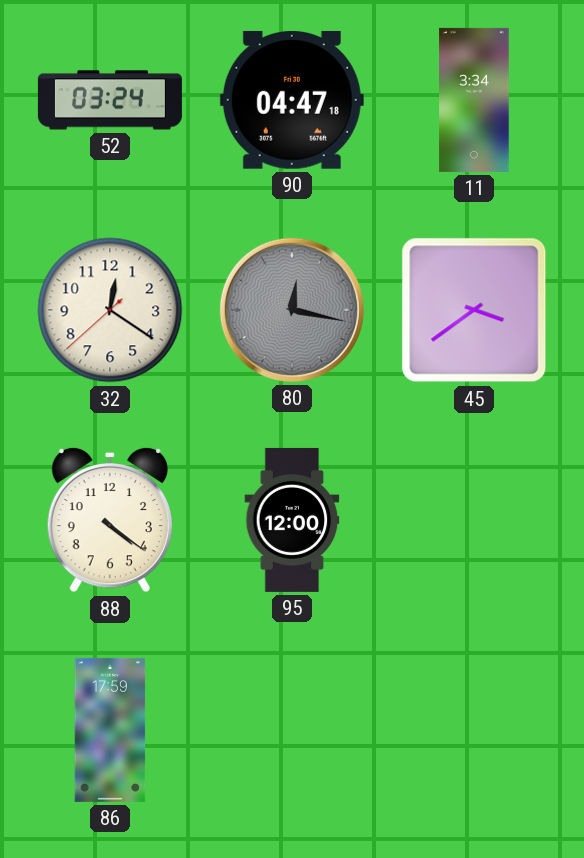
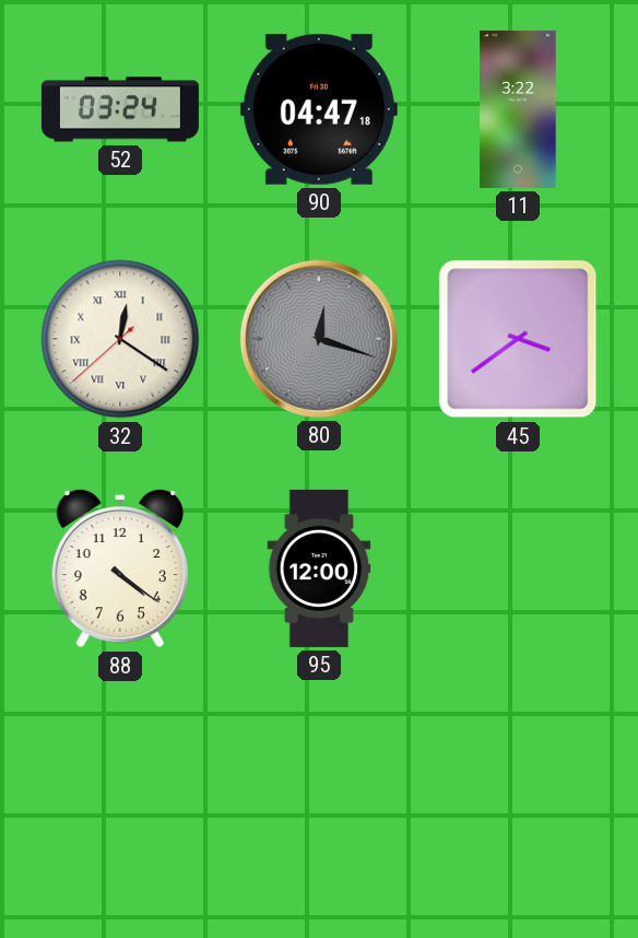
11: 3:34 -> 3:22 (518, 109)
32 numerals: Arabic -> Roman (120, 339)
80: 12:17 -> 12:18 (319, 339)
86: 17:59 -> none (110, 730)
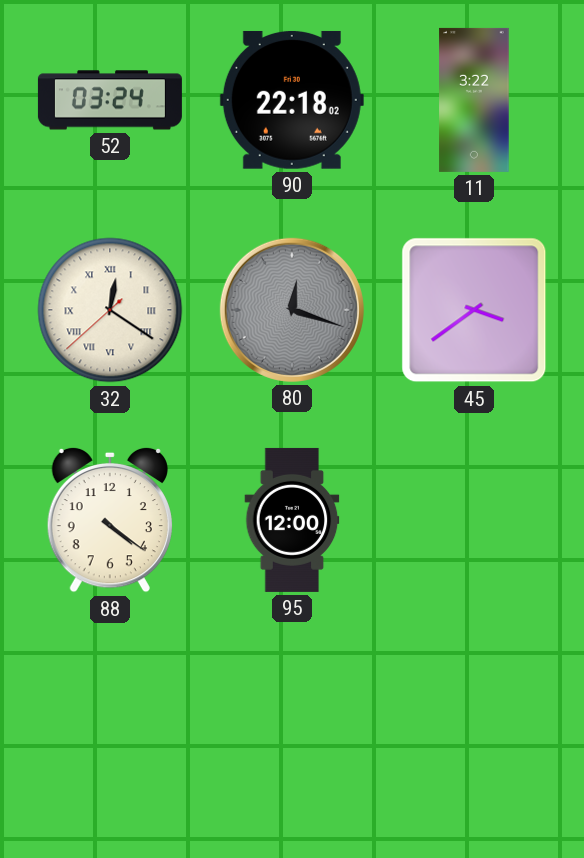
90: 04:47 -> 22:18 (292, 100)
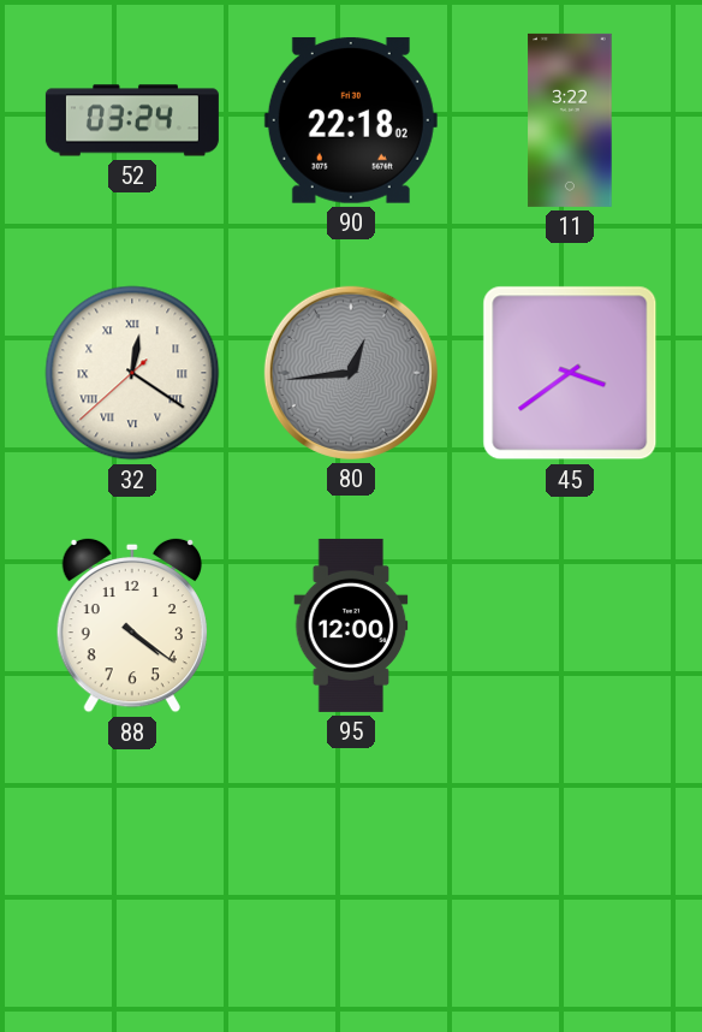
80: 12:18 -> 12:44 (351, 373)
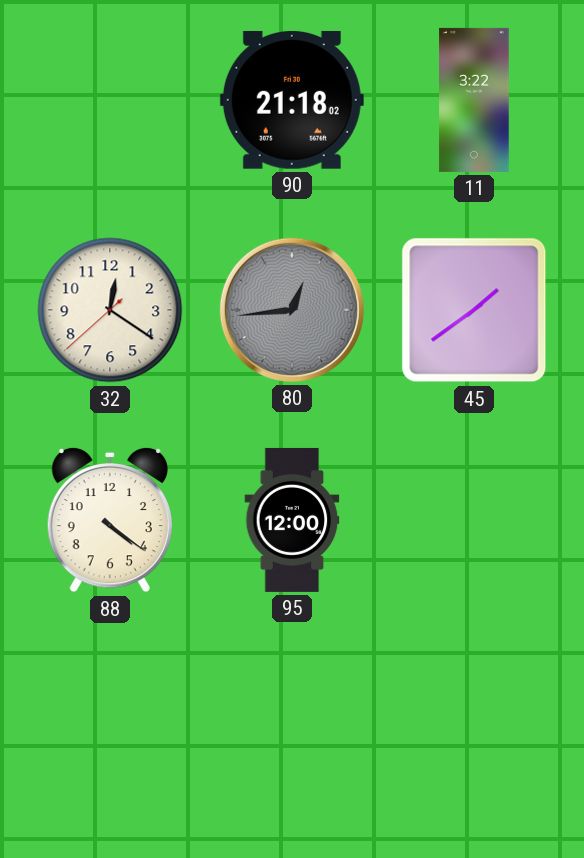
52: 03:24 -> none (132, 120)
90: 22:18 -> 21:18 (292, 100)
32 numerals: Roman -> Arabic (110, 310)
45: 3:39 -> 1:39 (474, 310)
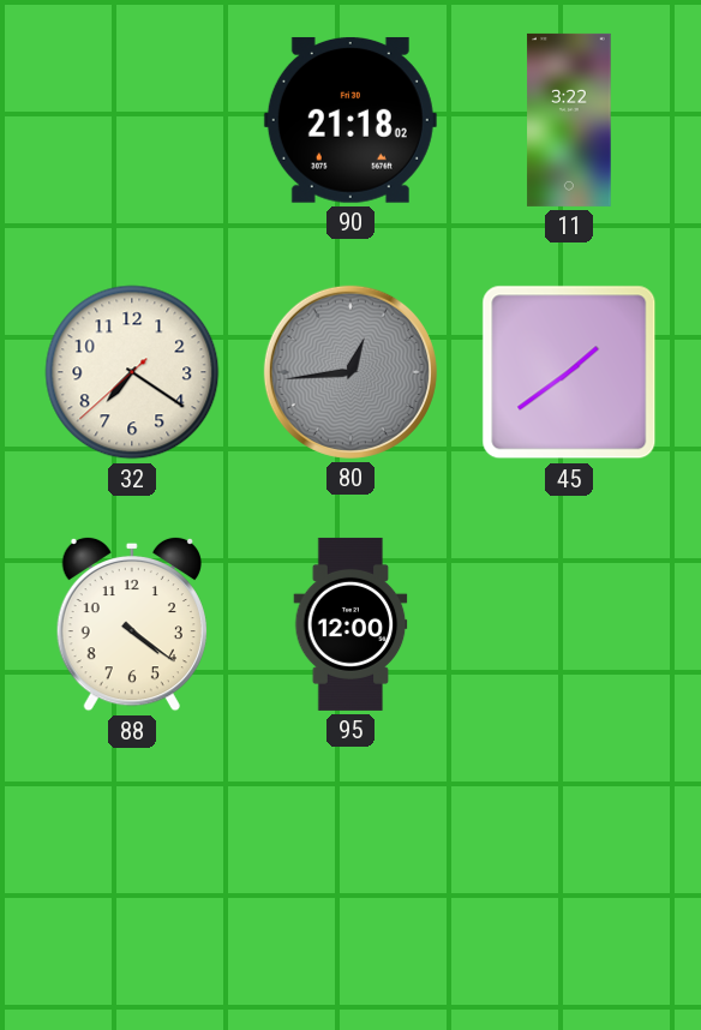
32: 12:20 -> 7:20 (132, 372)
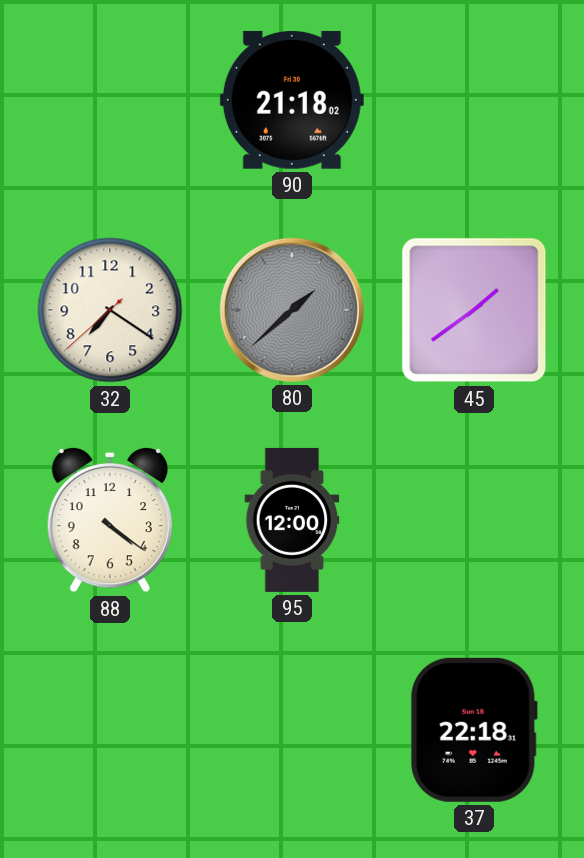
11: 3:22 -> none (569, 120)
80: 12:44 -> 1:38 (292, 310)
37: none -> 22:18 (474, 730)
